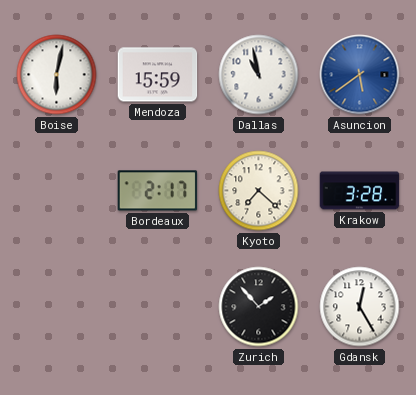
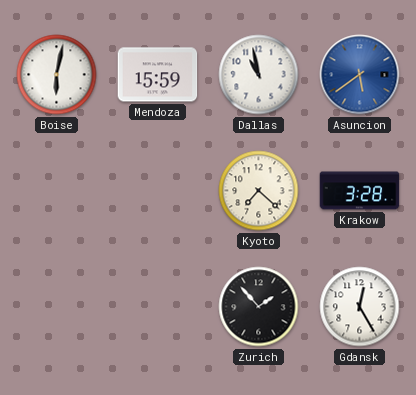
Bordeaux: 2:17 -> none (158, 191)
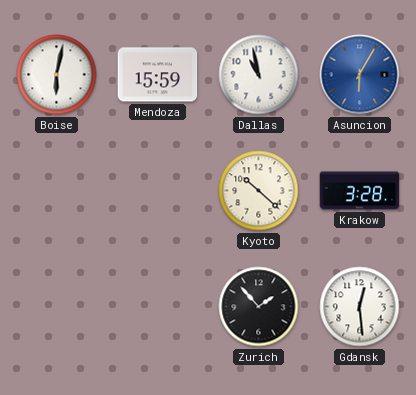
Asuncion: 5:39 -> 6:05 (360, 75)
Kyoto: 7:22 -> 10:22 (259, 191)
Gdansk: 12:25 -> 12:29 (360, 307)
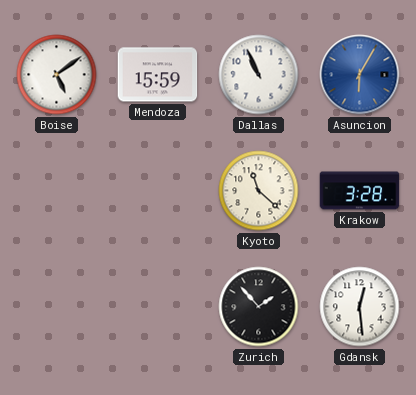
Boise: 6:02 -> 5:09 (57, 75)
Dallas: 10:58 -> 10:56 (259, 75)
Kyoto: 10:22 -> 11:22 (259, 191)
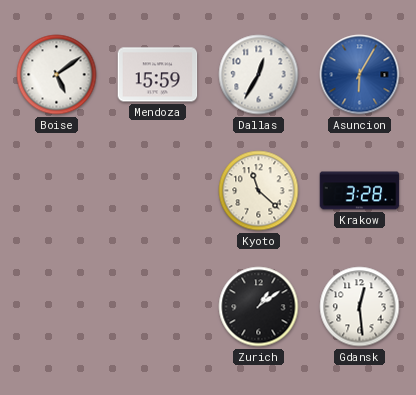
Dallas: 10:56 -> 12:35 (259, 75)
Zurich: 1:53 -> 1:09 (259, 307)
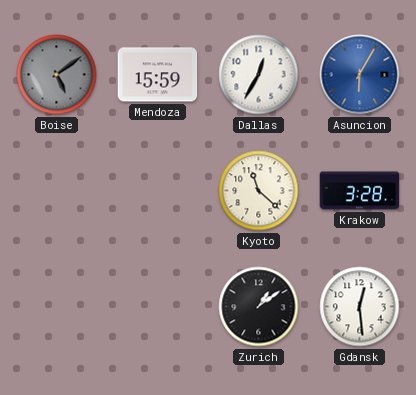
Boise dial: white -> grey (57, 75)
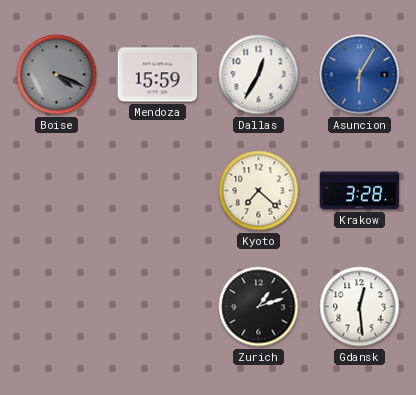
Boise: 5:09 -> 4:19 (57, 75)
Kyoto: 11:22 -> 7:22 (259, 191)
Zurich: 1:09 -> 1:12 (259, 307)
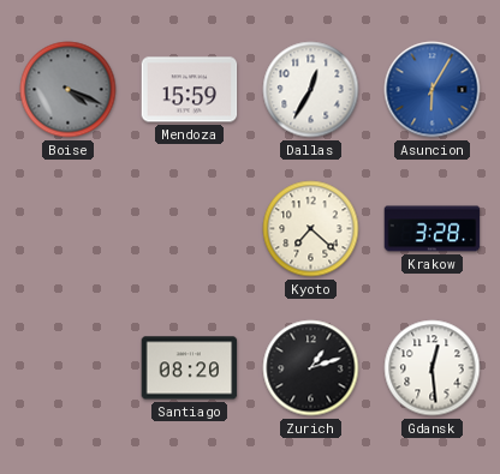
Santiago: none -> 08:20 (190, 368)
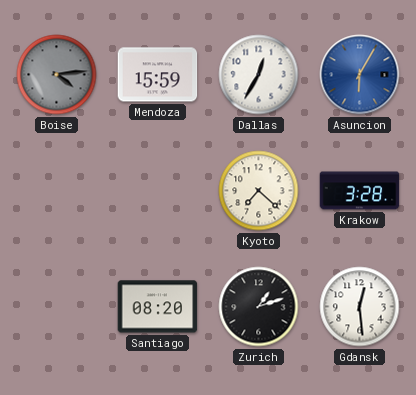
Boise: 4:19 -> 4:14 (57, 75)
